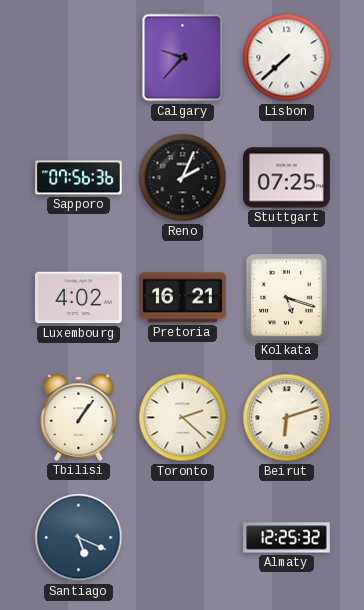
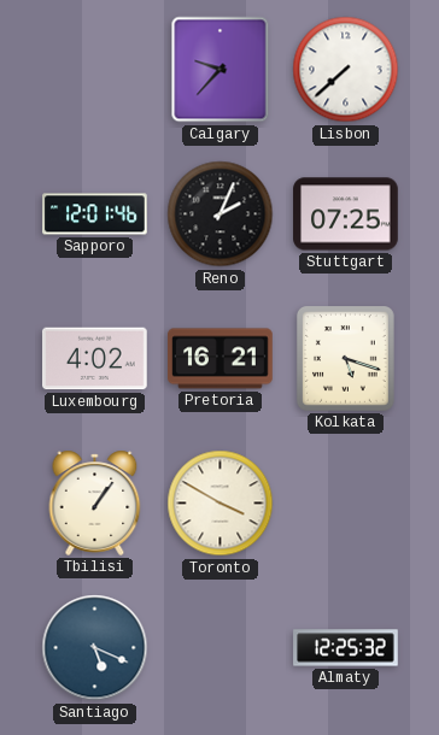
Sapporo: 07:56 -> 12:01 (95, 214)
Toronto: 2:22 -> 3:50 (221, 504)
Beirut: 6:12 -> none (287, 418)
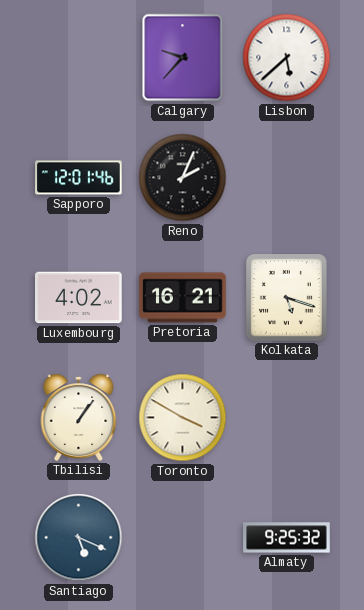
Lisbon: 7:38 -> 5:38 (287, 58)
Stuttgart: 07:25 -> none (346, 214)
Almaty: 12:25 -> 9:25 (287, 538)
